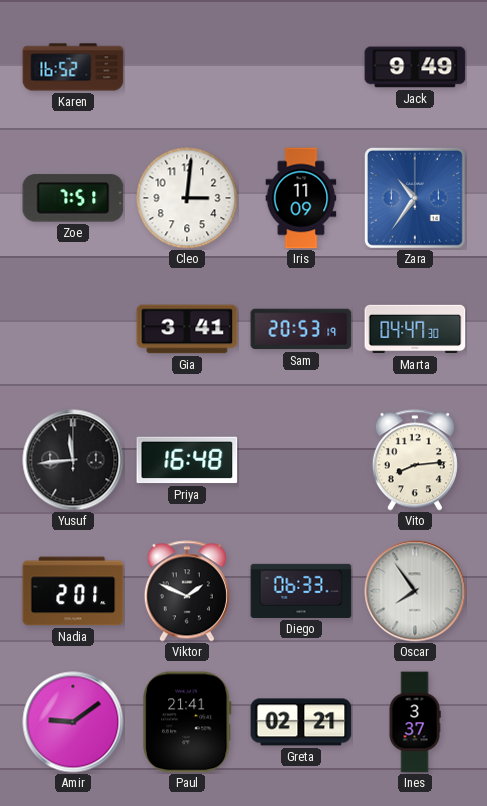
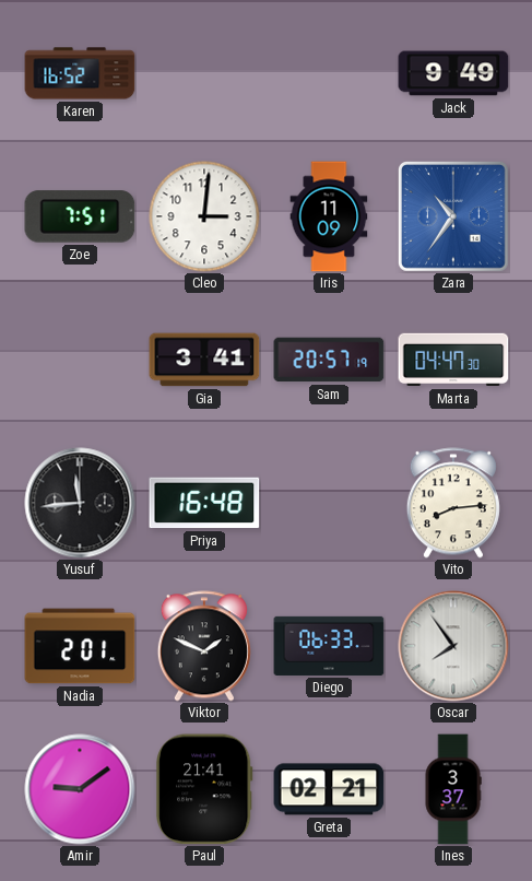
Sam: 20:53 -> 20:57 (329, 360)
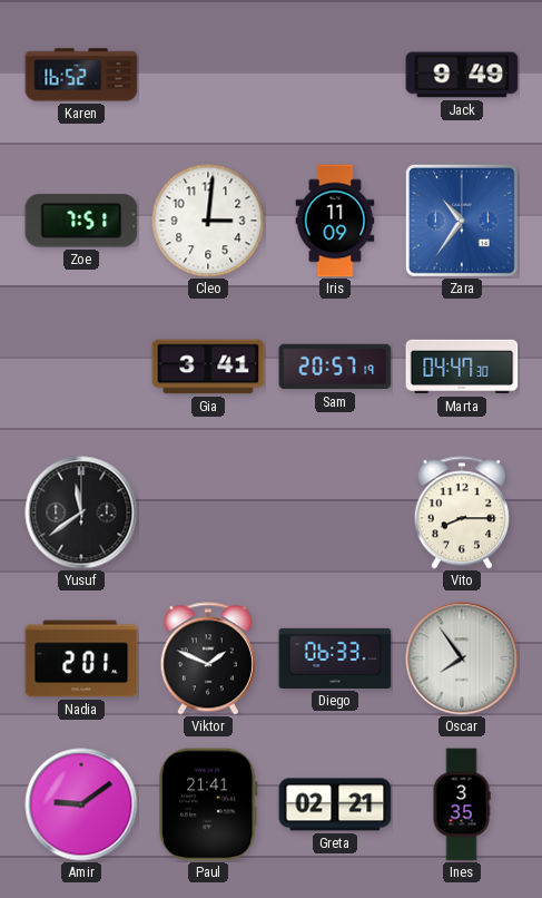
Yusuf: 11:44 -> 11:39 (81, 513)
Priya: 16:48 -> none (204, 503)
Vito: 8:14 -> 8:15 (462, 513)
Ines: 3:37 -> 3:35 (462, 804)
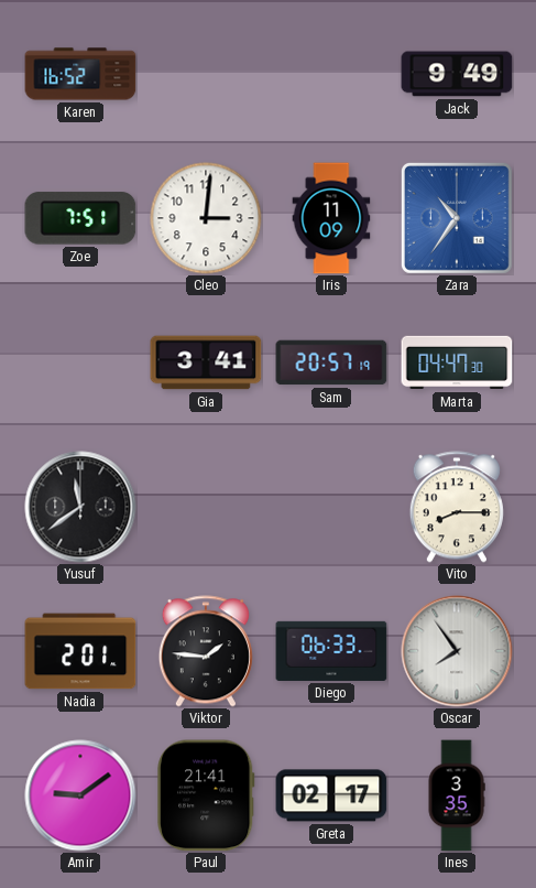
Viktor: 1:49 -> 1:46 (206, 651)
Greta: 02:21 -> 02:17 (331, 795)
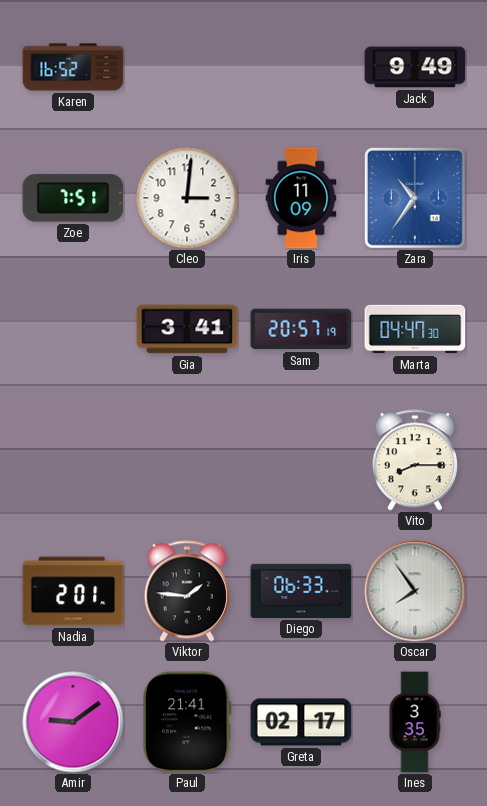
Yusuf: 11:39 -> none (80, 507)
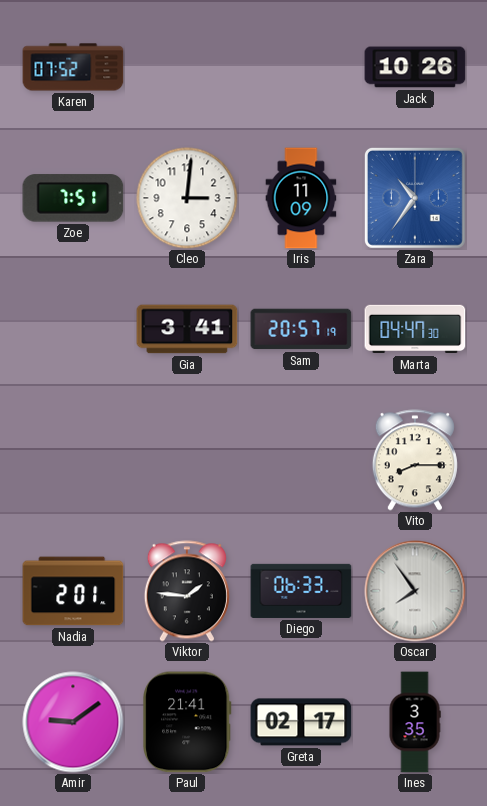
Karen: 16:52 -> 07:52 (73, 67)
Jack: 9:49 -> 10:26 (415, 67)
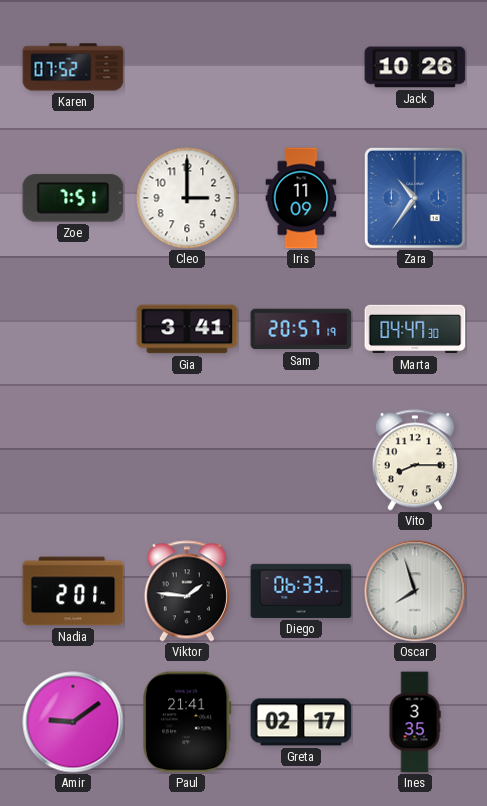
Cleo: 3:01 -> 3:00 (187, 198)
Oscar: 7:54 -> 7:57 (415, 591)
